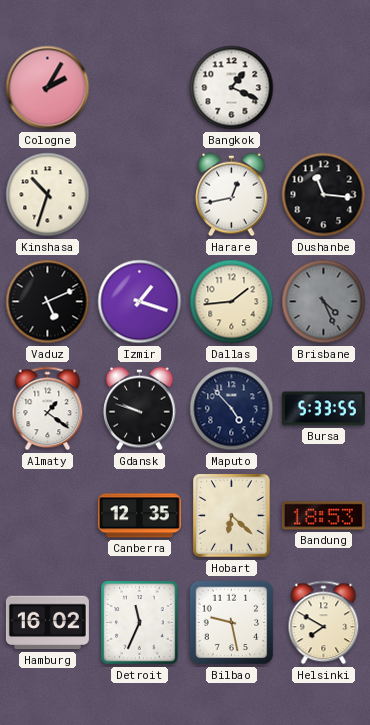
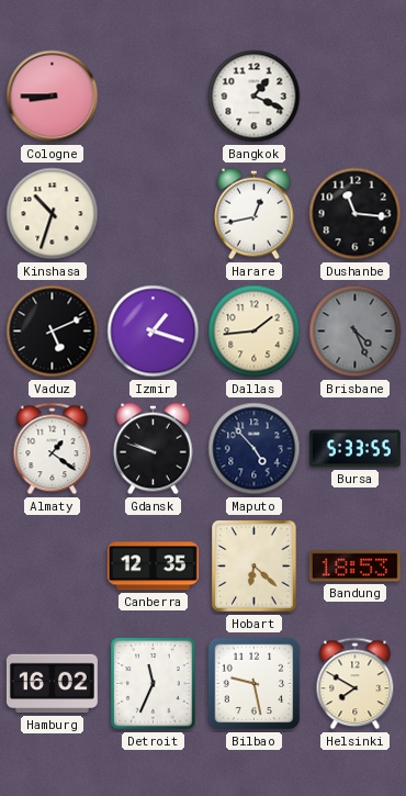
Cologne: 2:05 -> 8:45 (53, 97)
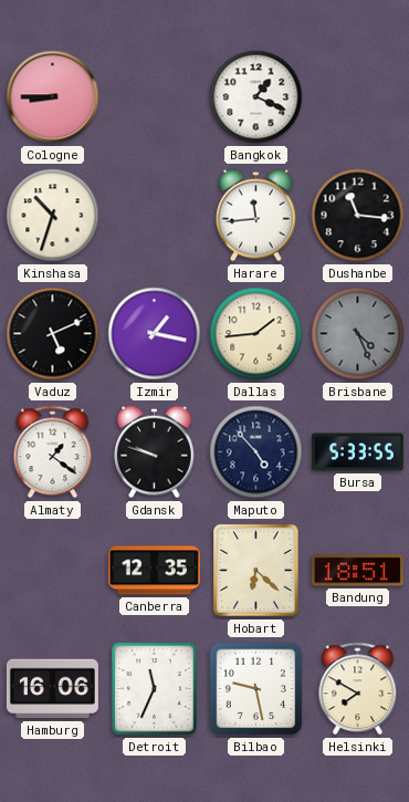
Harare: 12:43 -> 11:44 (256, 216)
Izmir: 1:18 -> 1:17 (155, 334)
Bandung: 18:53 -> 18:51 (357, 571)
Hamburg: 16:02 -> 16:06 (52, 689)
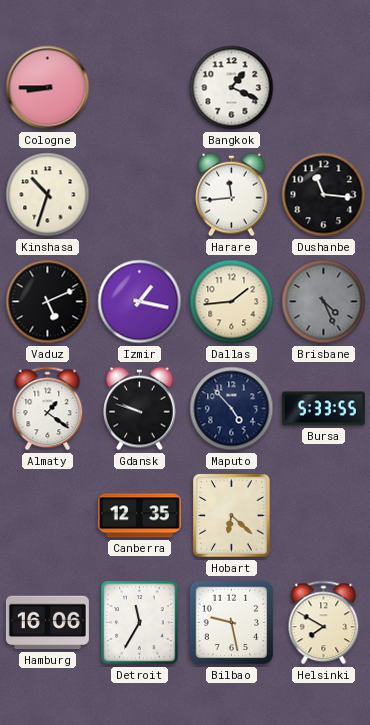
Bandung: 18:51 -> none (357, 571)
Detroit: 11:34 -> 11:35 (140, 623)
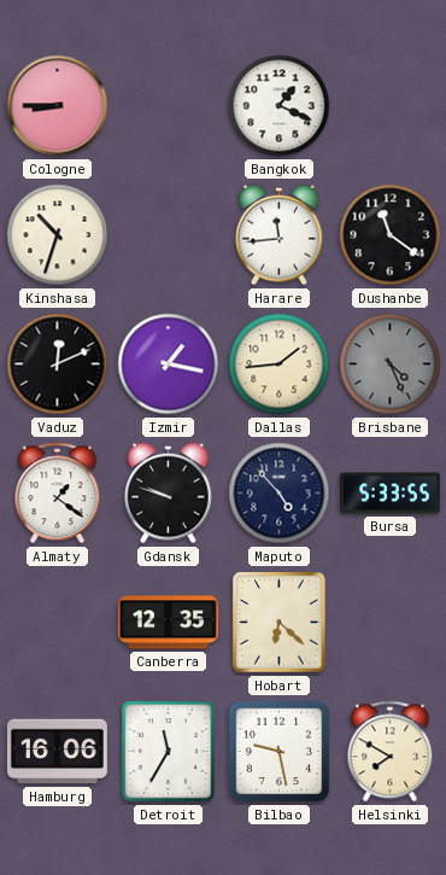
Dushanbe: 11:16 -> 11:21 (391, 235)
Vaduz: 5:11 -> 12:11 (58, 364)
